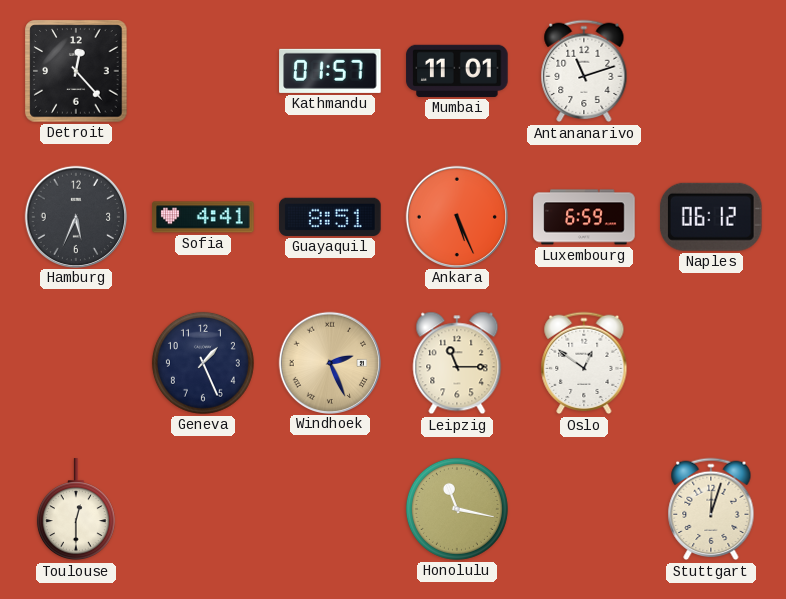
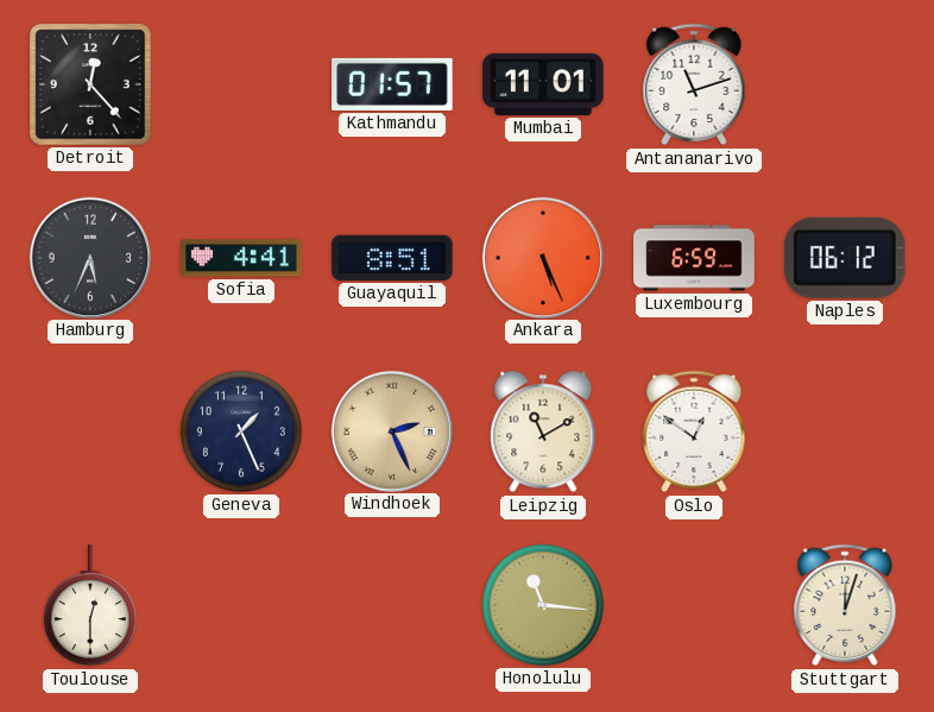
Leipzig: 11:15 -> 11:10 (543, 431)
Honolulu: 11:17 -> 11:16 (543, 605)
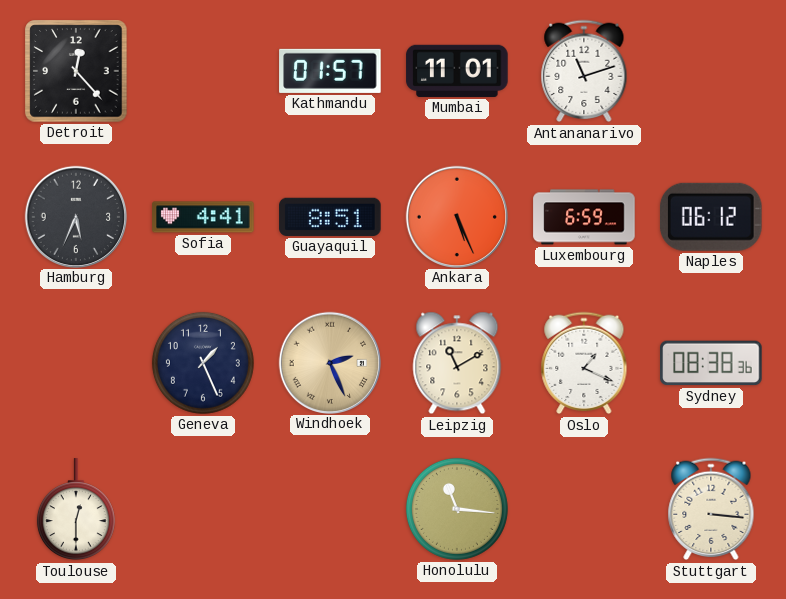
Oslo: 12:51 -> 1:19 (584, 363)
Sydney: none -> 08:38 (711, 363)
Stuttgart: 12:03 -> 3:16 (711, 509)
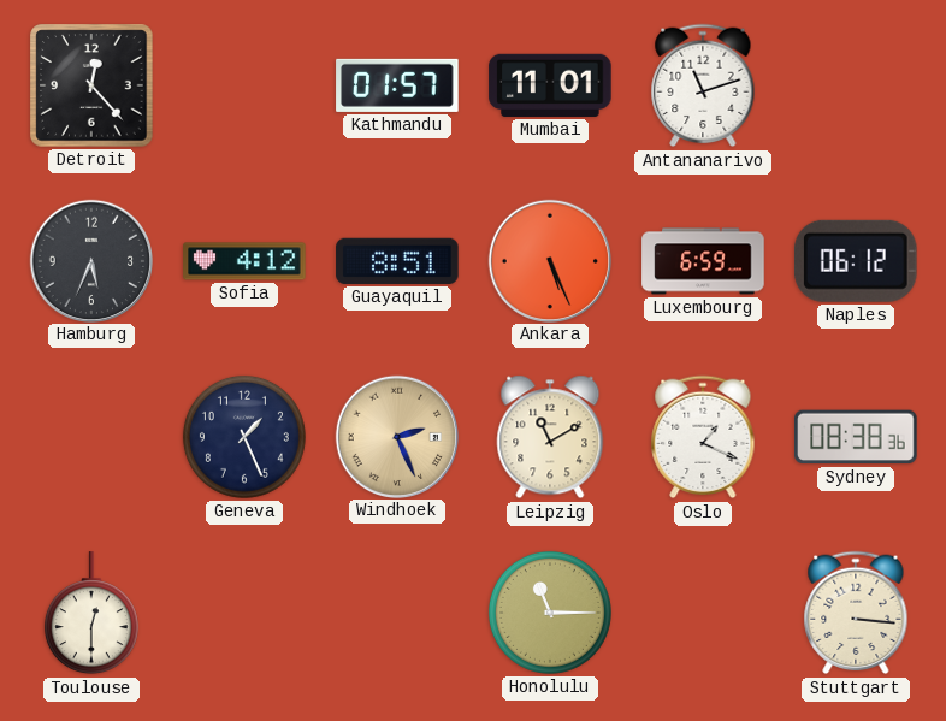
Sofia: 4:41 -> 4:12 (244, 261)
Honolulu: 11:16 -> 11:15 (550, 613)
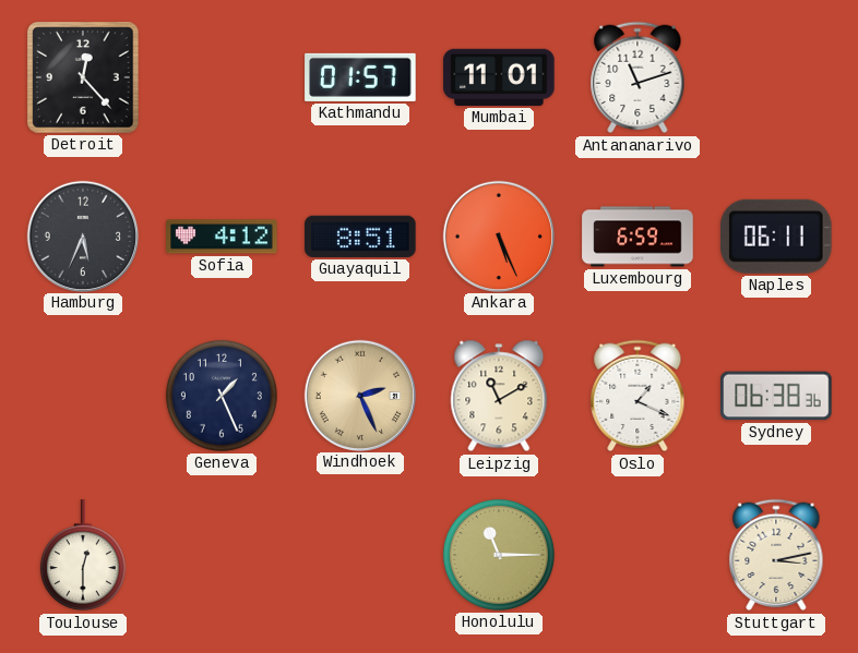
Naples: 06:12 -> 06:11 (776, 237)
Sydney: 08:38 -> 06:38 (776, 396)
Stuttgart: 3:16 -> 3:13 (776, 555)
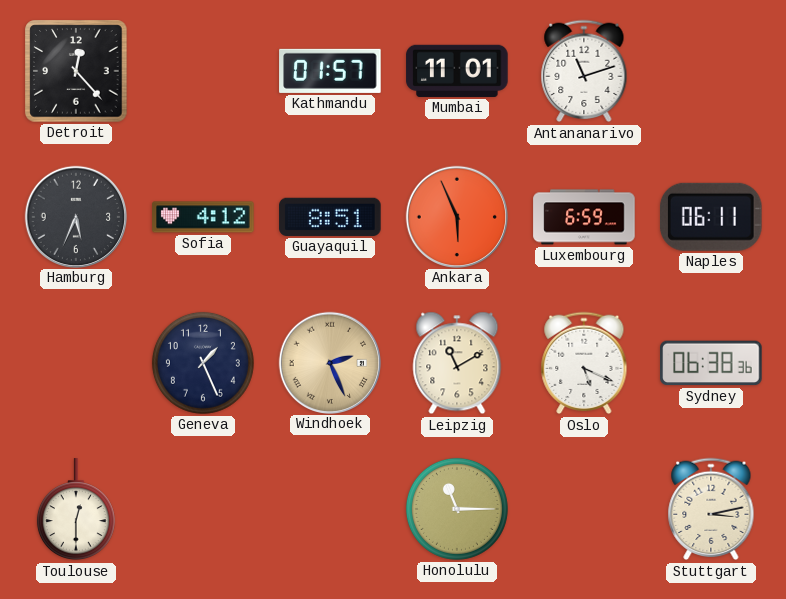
Ankara: 5:26 -> 5:56 (456, 216)
Oslo: 1:19 -> 5:19 (584, 363)
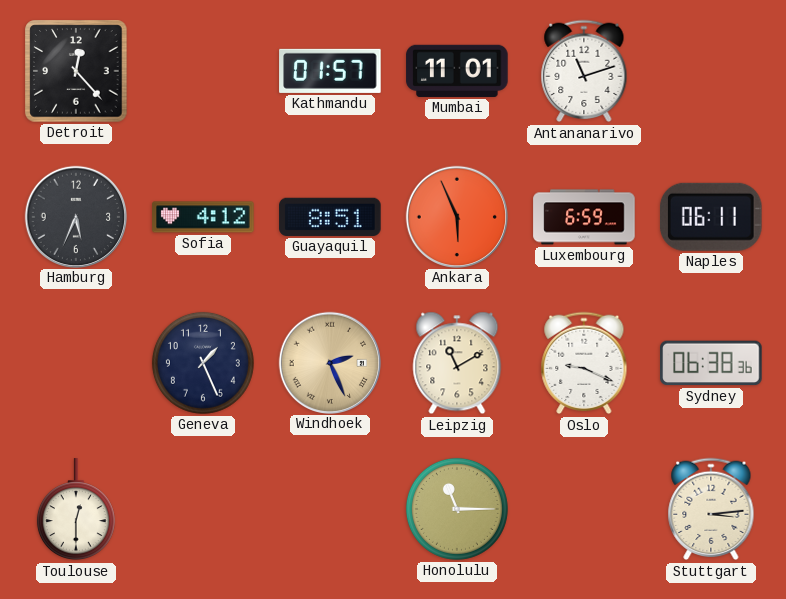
Oslo: 5:19 -> 9:19 (584, 363)
Stuttgart: 3:13 -> 3:14 (711, 509)
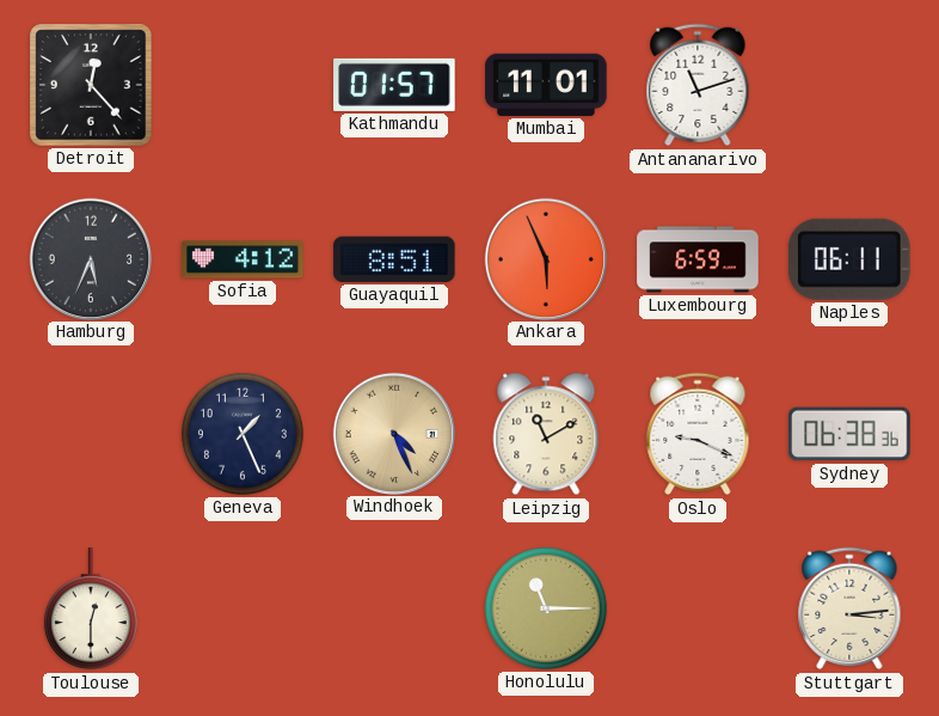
Windhoek: 2:26 -> 4:26 (393, 433)
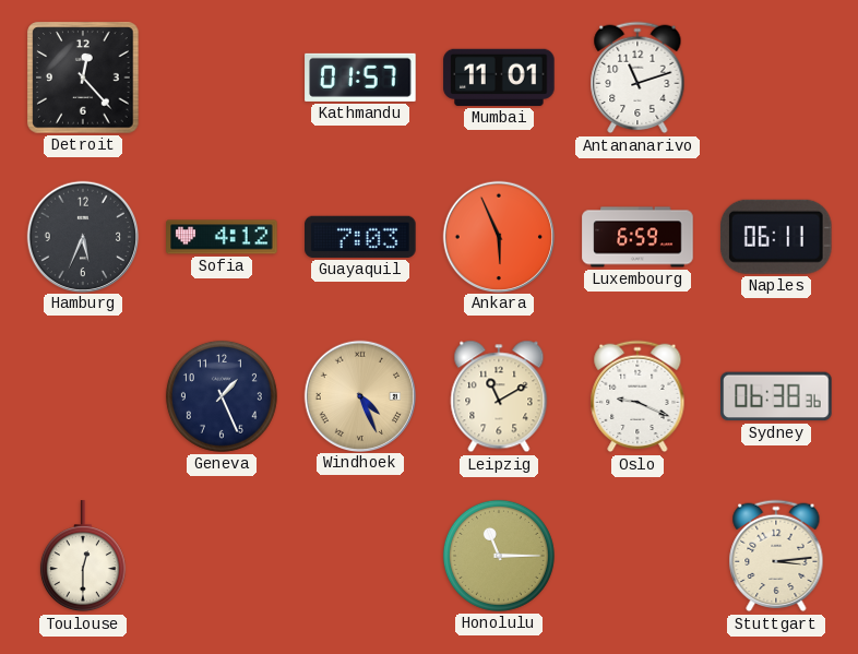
Guayaquil: 8:51 -> 7:03 (360, 237)
